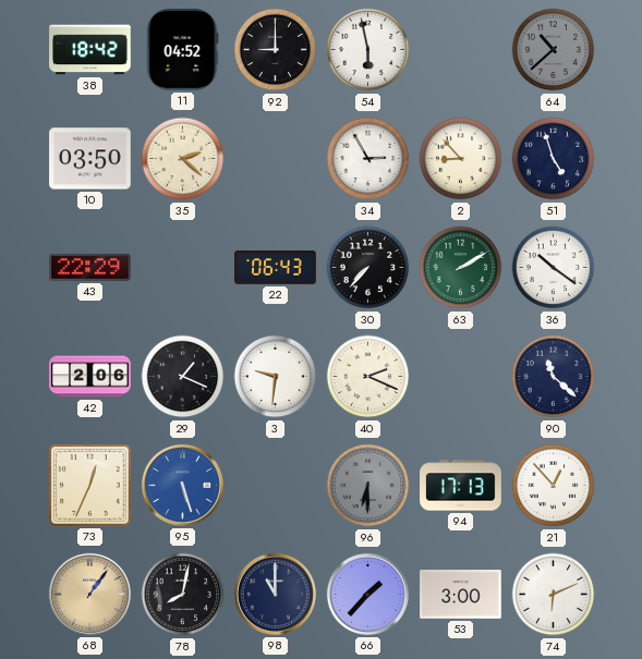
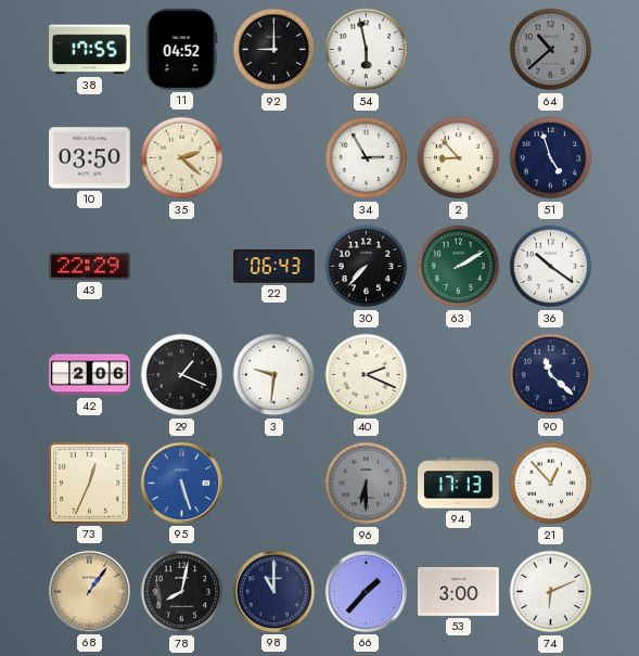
38: 18:42 -> 17:55 (90, 50)
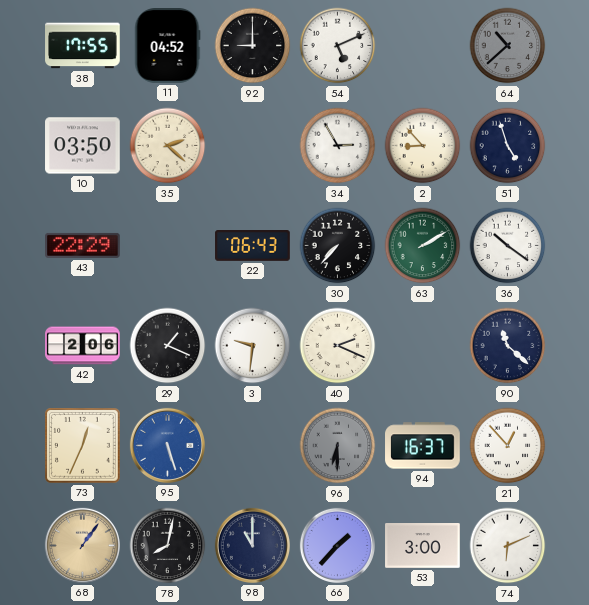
54: 5:58 -> 5:11 (338, 46)
94: 17:13 -> 16:37 (423, 446)
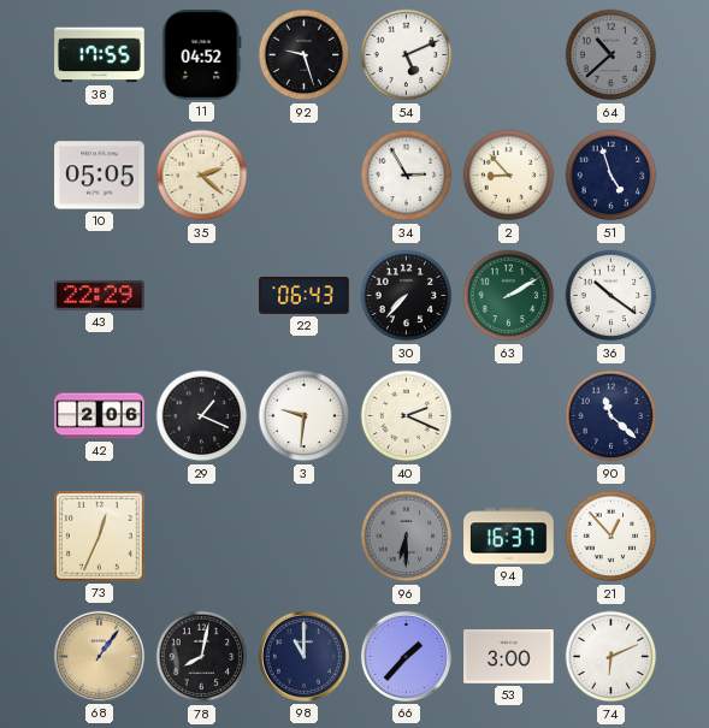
92: 9:00 -> 9:27 (305, 55)
10: 03:50 -> 05:05 (100, 176)
95: 5:27 -> none (167, 445)
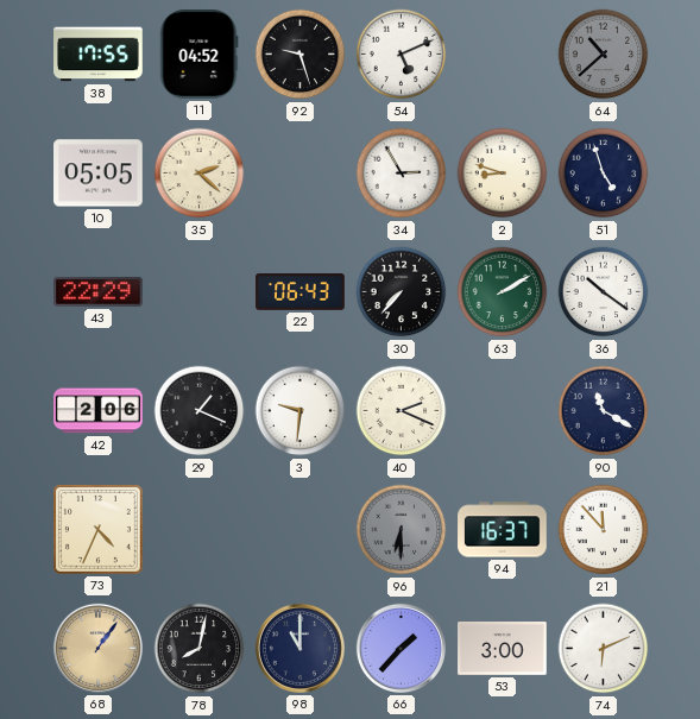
2: 8:53 -> 8:48 (503, 174)
90: 11:22 -> 11:20 (604, 411)
73: 12:34 -> 4:34 (99, 530)
21: 12:53 -> 11:53 (604, 530)
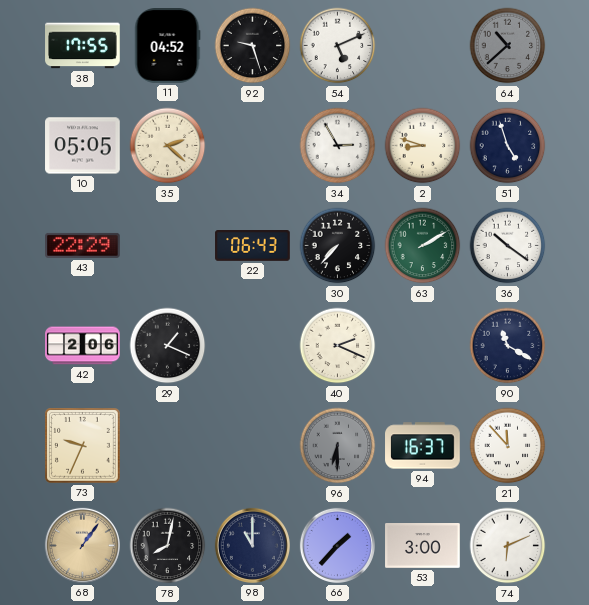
3: 9:31 -> none (301, 411)
73: 4:34 -> 9:34 (83, 446)
